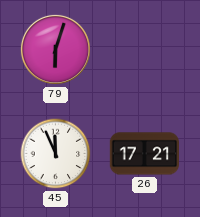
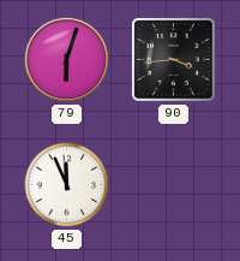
90: none -> 3:44 (174, 60)
26: 17:21 -> none (144, 154)
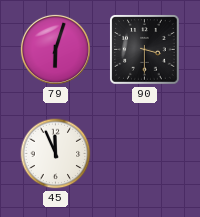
90: 3:44 -> 3:30 (145, 50)
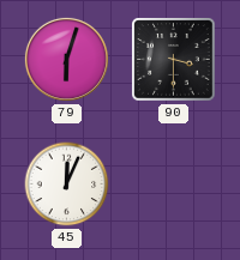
45: 11:56 -> 12:04 (67, 185)
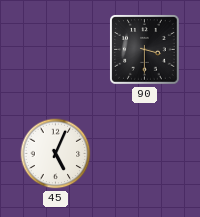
79: 6:03 -> none (66, 59)
45: 12:04 -> 5:04 (56, 154)
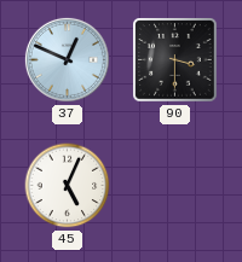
37: none -> 12:49 (67, 59)
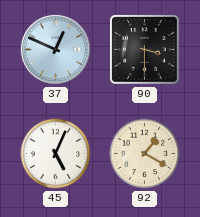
92: none -> 1:20 (145, 154)
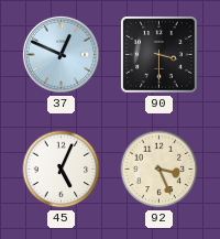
92: 1:20 -> 3:26 (159, 170)
